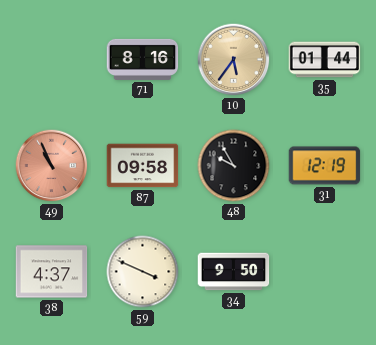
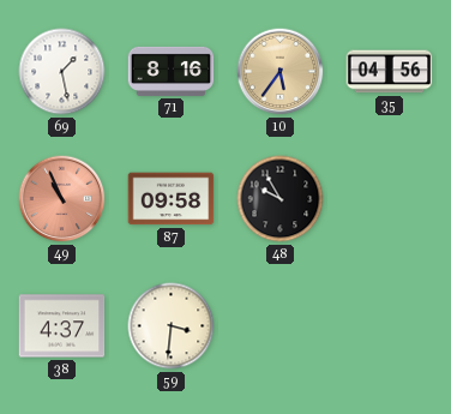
69: none -> 1:28 (62, 72)
35: 01:44 -> 04:56 (390, 72)
31: 12:19 -> none (325, 166)
59: 3:49 -> 3:31 (172, 326)
34: 9:50 -> none (234, 272)
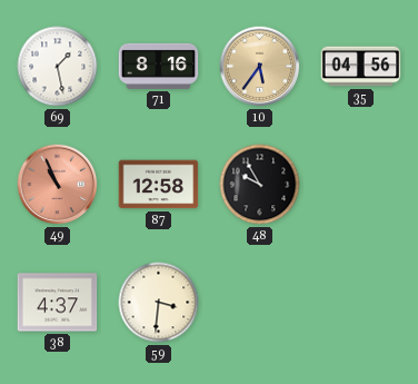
87: 09:58 -> 12:58 (159, 185)
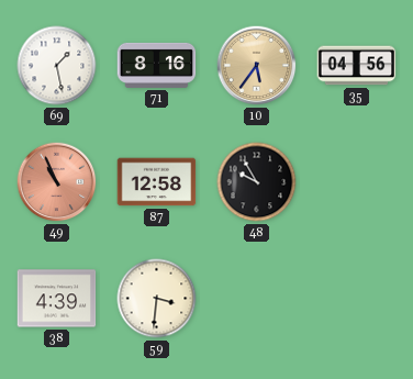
38: 4:37 -> 4:39 (57, 299)
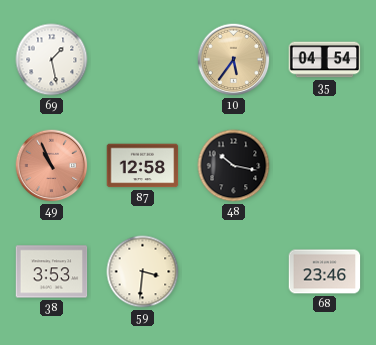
71: 8:16 -> none (157, 65)
35: 04:56 -> 04:54 (325, 60)
48: 9:55 -> 10:17 (234, 166)
38: 4:39 -> 3:53 (52, 272)
68: none -> 23:46 (325, 272)
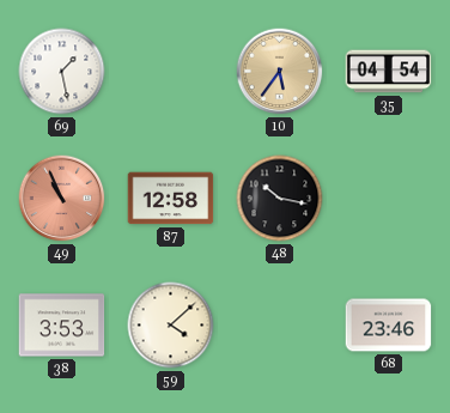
59: 3:31 -> 4:08 (171, 326)
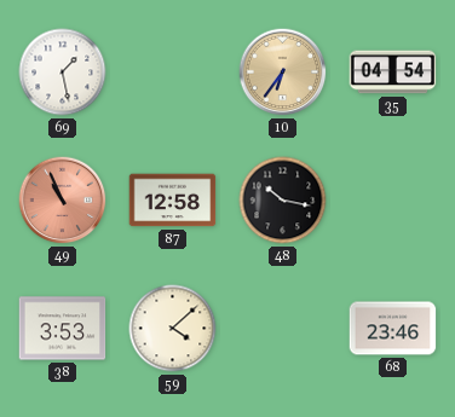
10: 5:36 -> 6:36 (283, 73)
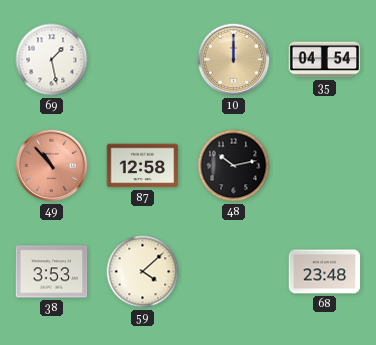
10: 6:36 -> 12:00 (234, 60)
49: 10:56 -> 10:53 (52, 166)
48: 10:17 -> 10:13 (234, 166)
68: 23:46 -> 23:48 (325, 272)
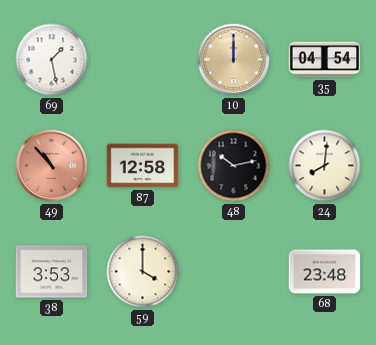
24: none -> 8:01 (325, 166)
59: 4:08 -> 4:00 (143, 272)
